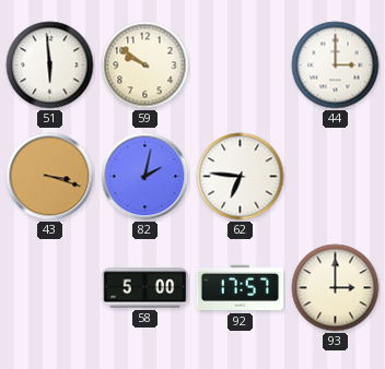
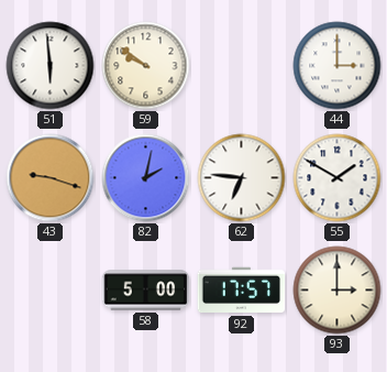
43: 3:18 -> 9:18 (51, 178)
55: none -> 1:50 (338, 178)
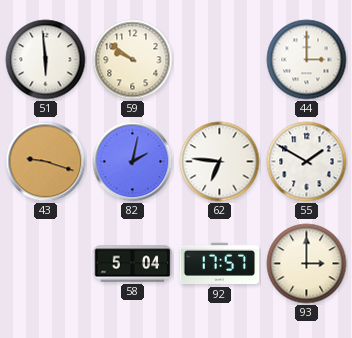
58: 5:00 -> 5:04 (133, 264)
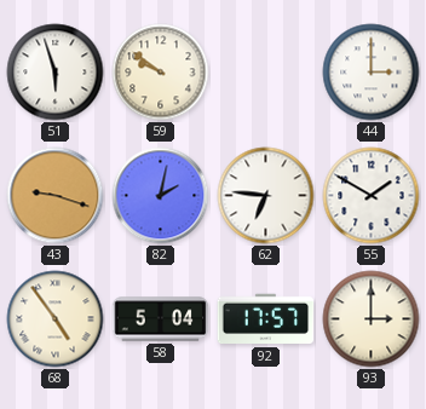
51: 5:59 -> 5:57 (56, 73)
68: none -> 4:54 (56, 319)
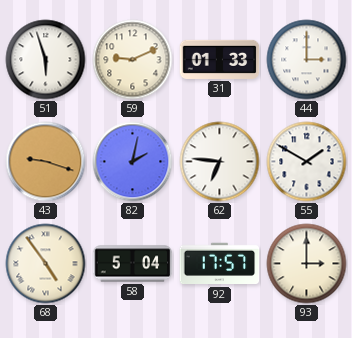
59: 9:51 -> 9:11 (133, 60)
31: none -> 01:33 (220, 59)
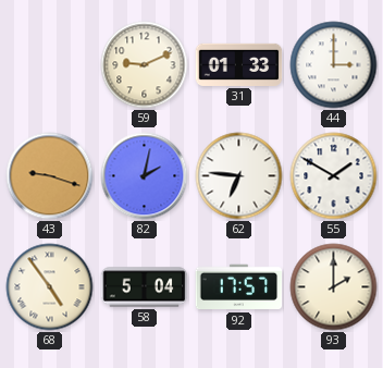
51: 5:57 -> none (46, 60)
93: 3:00 -> 2:00 (334, 287)
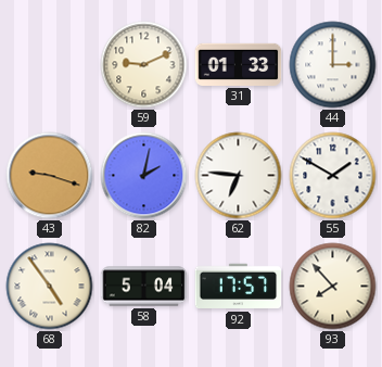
93: 2:00 -> 7:53 (333, 287)
